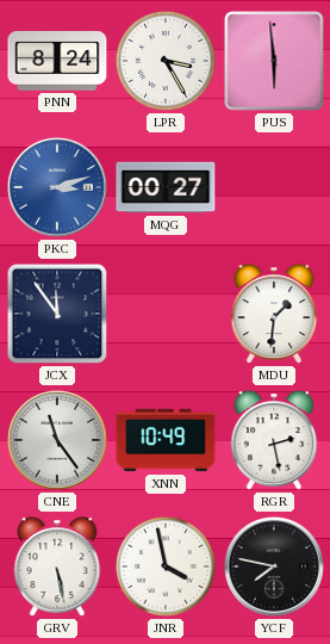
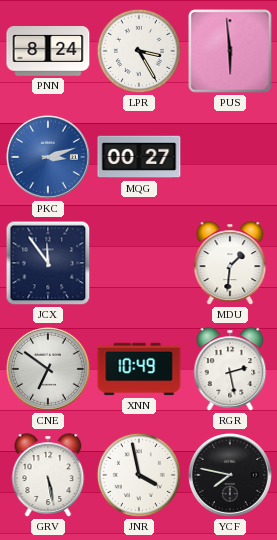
CNE: 11:24 -> 6:51 (48, 369)
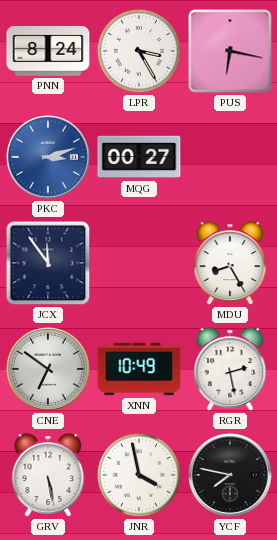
PUS: 5:59 -> 6:17 (230, 51)
MDU: 1:31 -> 8:25 (230, 263)
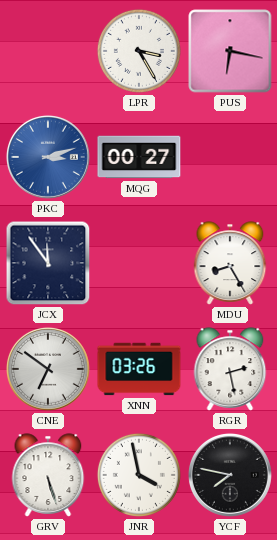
PNN: 8:24 -> none (48, 51)
XNN: 10:49 -> 03:26 (139, 369)
GRV: 5:28 -> 5:27 (48, 475)
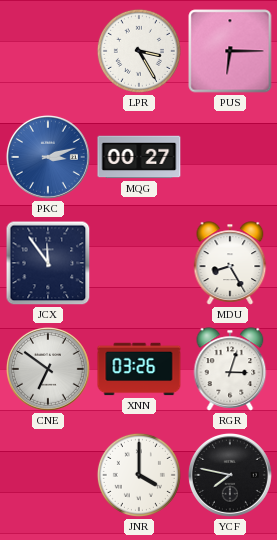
PUS: 6:17 -> 6:15 (230, 51)
RGR: 2:28 -> 3:03 (230, 369)
GRV: 5:27 -> none (48, 475)
JNR: 3:58 -> 4:00 (139, 475)
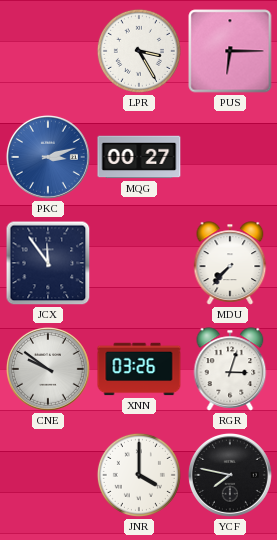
MDU: 8:25 -> 7:37 (230, 263)
CNE: 6:51 -> 9:51 (48, 369)
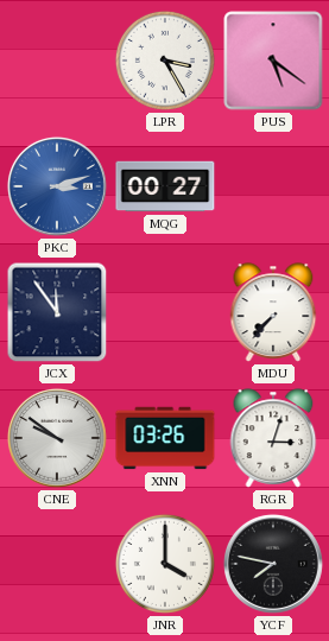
PUS: 6:15 -> 5:21 (273, 61)
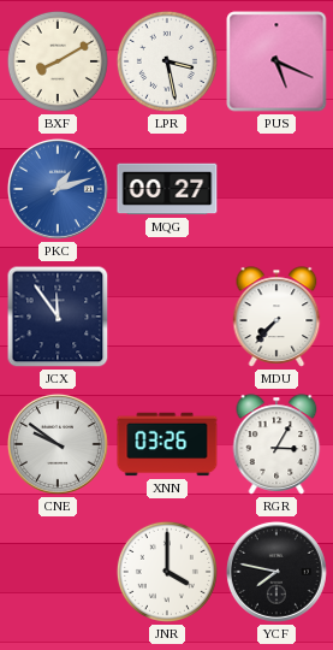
BXF: none -> 8:10 (58, 61)
LPR: 3:25 -> 3:28 (167, 61)
PUS: 5:21 -> 5:19 (276, 61)
PKC: 3:12 -> 1:12 (58, 189)
RGR: 3:03 -> 3:05 (276, 444)
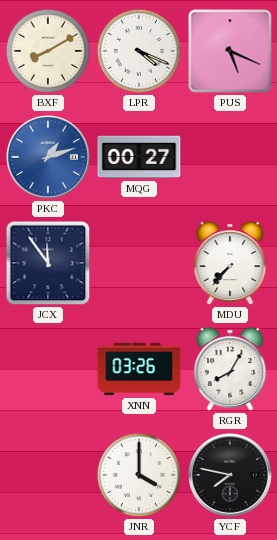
LPR: 3:28 -> 4:19 (139, 51)
CNE: 9:51 -> none (58, 444)
RGR: 3:05 -> 8:05 (230, 369)
